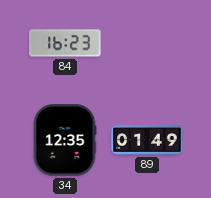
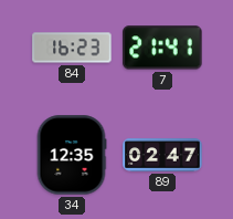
7: none -> 21:41 (162, 48)
89: 01:49 -> 02:47 (162, 155)
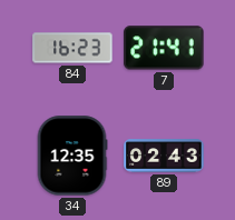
89: 02:47 -> 02:43 (164, 156)
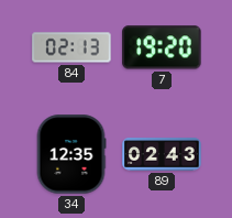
84: 16:23 -> 02:13 (71, 47)
7: 21:41 -> 19:20 (162, 47)
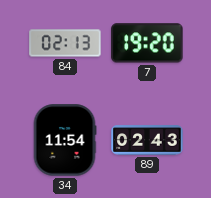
34: 12:35 -> 11:54 (65, 140)
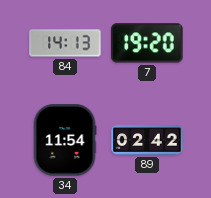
84: 02:13 -> 14:13 (65, 43)
89: 02:43 -> 02:42 (147, 140)
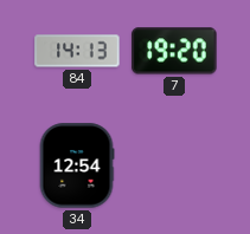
34: 11:54 -> 12:54 (77, 165)
89: 02:42 -> none (147, 140)
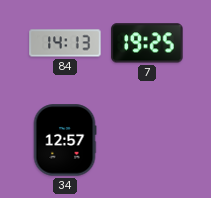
7: 19:20 -> 19:25 (147, 43)
34: 12:54 -> 12:57 (65, 140)
